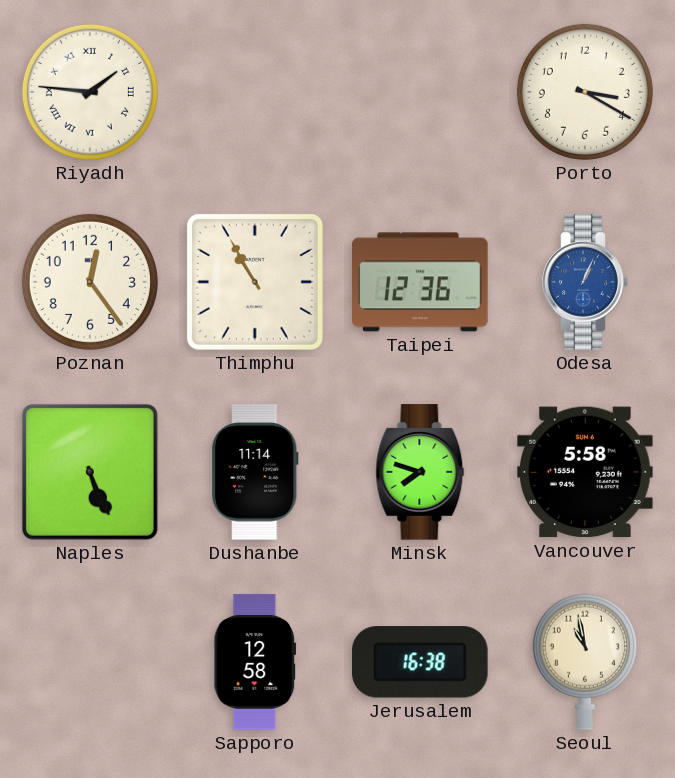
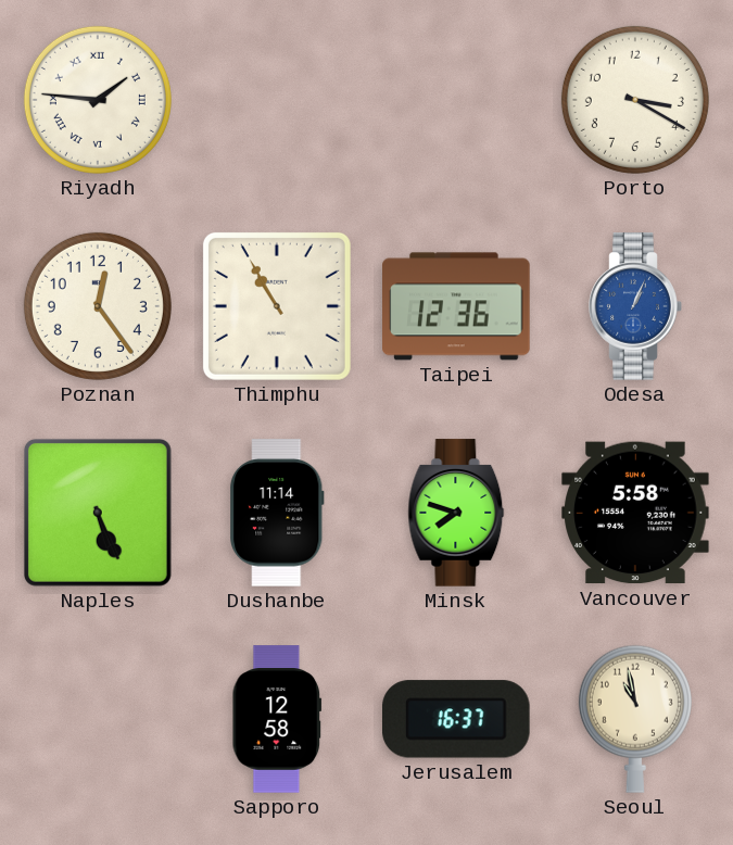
Jerusalem: 16:38 -> 16:37 (457, 719)
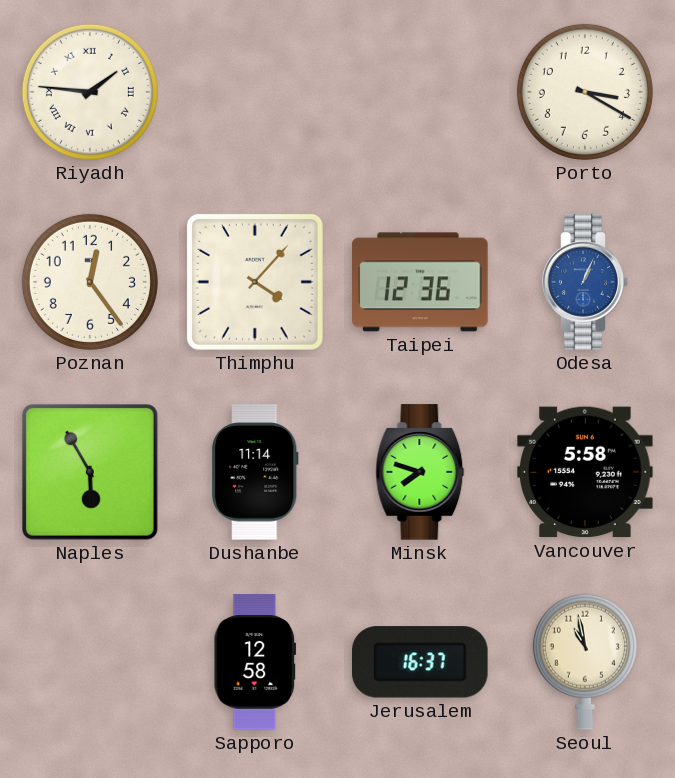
Thimphu: 10:55 -> 4:07 (255, 282)
Naples: 5:26 -> 5:55 (90, 472)
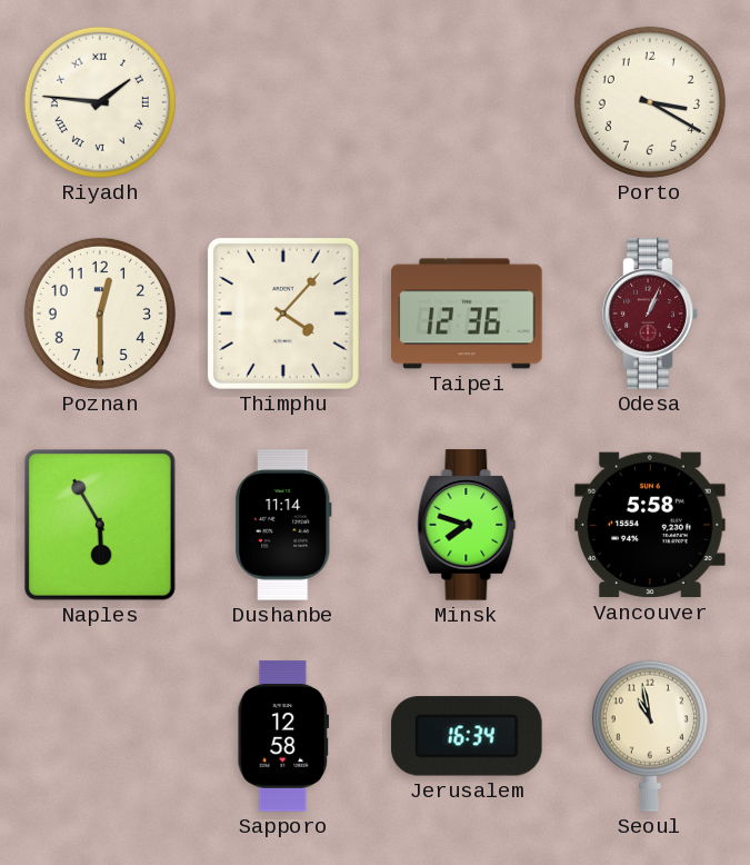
Poznan: 12:24 -> 12:30 (100, 314)
Odesa dial: blue -> burgundy (650, 314)
Jerusalem: 16:37 -> 16:34 (468, 736)
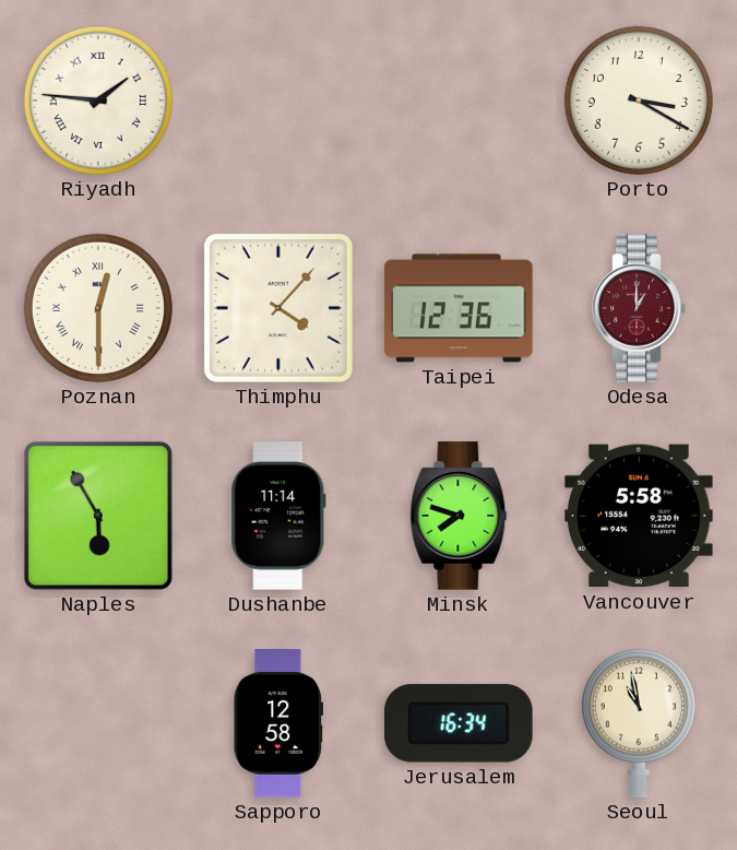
Poznan numerals: Arabic -> Roman (98, 308)
Odesa: 1:04 -> 1:00 (639, 308)
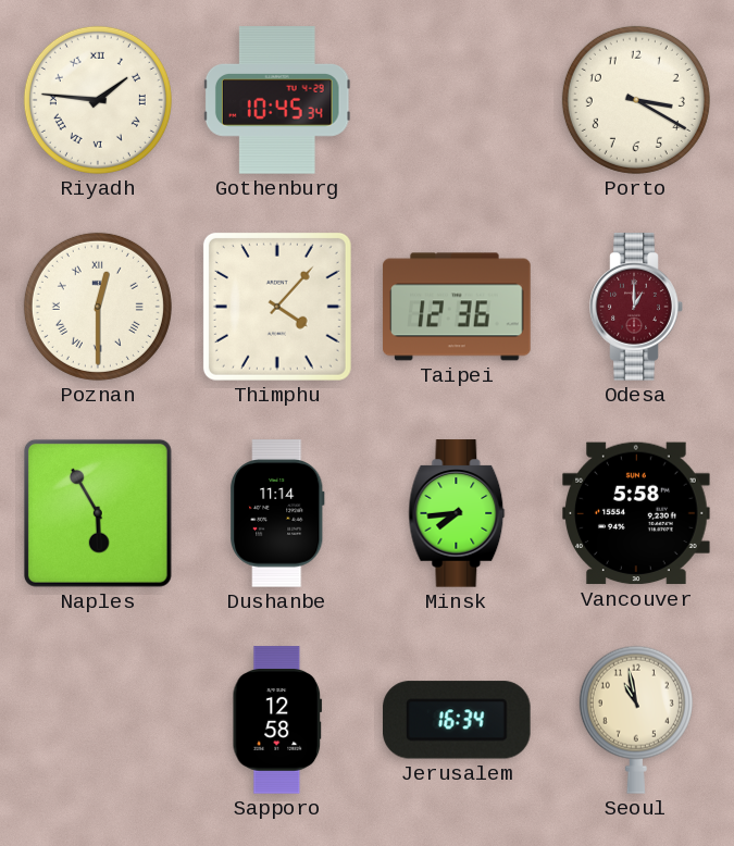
Gothenburg: none -> 10:45 (277, 100)
Minsk: 7:48 -> 7:44 (457, 513)
